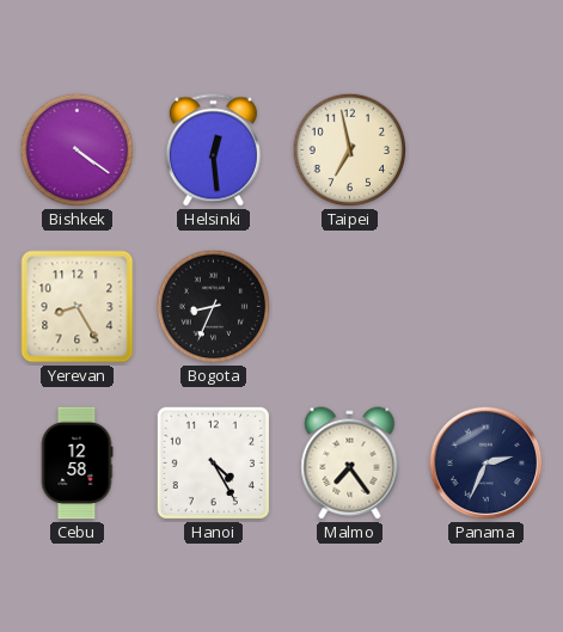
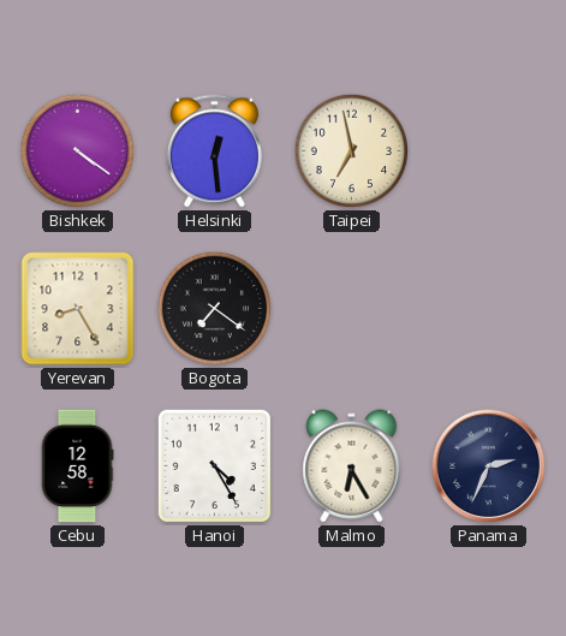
Bogota: 8:34 -> 7:21 (215, 309)
Malmo: 7:24 -> 6:25 (352, 466)
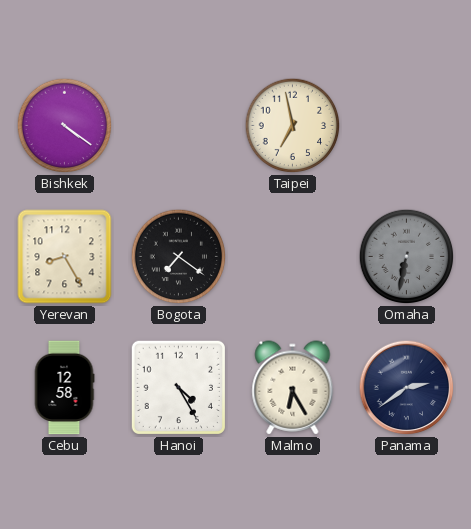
Helsinki: 12:29 -> none (214, 151)
Omaha: none -> 6:32 (407, 257)
Panama: 2:34 -> 2:39 (407, 388)
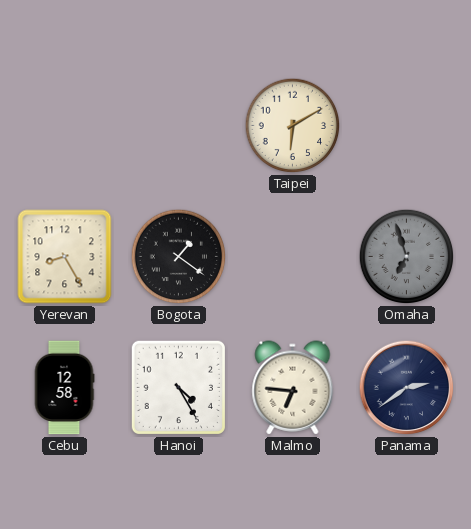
Bishkek: 4:21 -> none (65, 126)
Taipei: 6:58 -> 6:10 (293, 126)
Bogota: 7:21 -> 1:21 (179, 257)
Omaha: 6:32 -> 6:57 (407, 257)
Malmo: 6:25 -> 6:46 (293, 388)
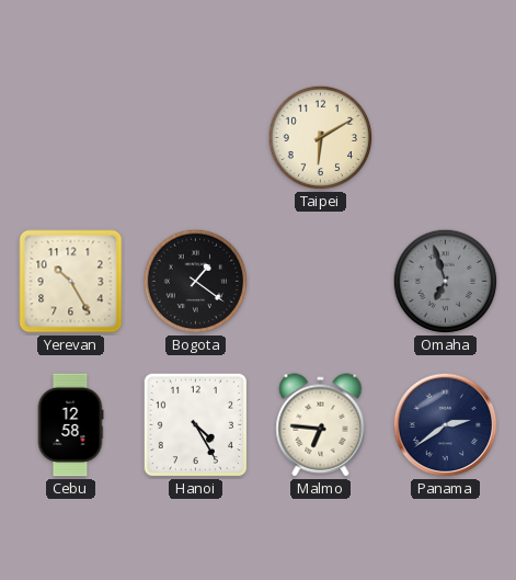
Yerevan: 8:25 -> 10:25 (71, 282)
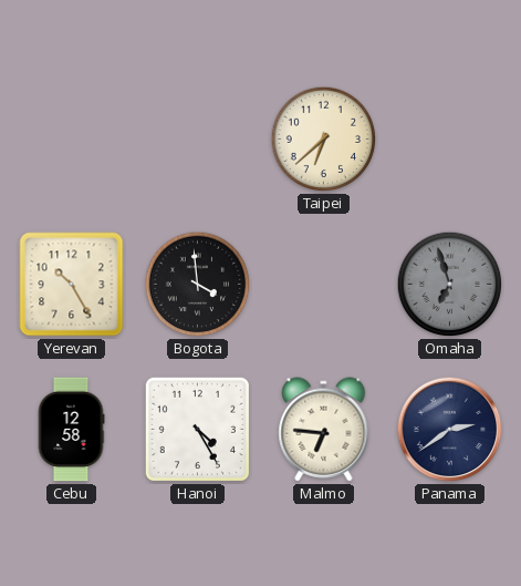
Taipei: 6:10 -> 6:38 (324, 140)
Bogota: 1:21 -> 3:59 (198, 285)
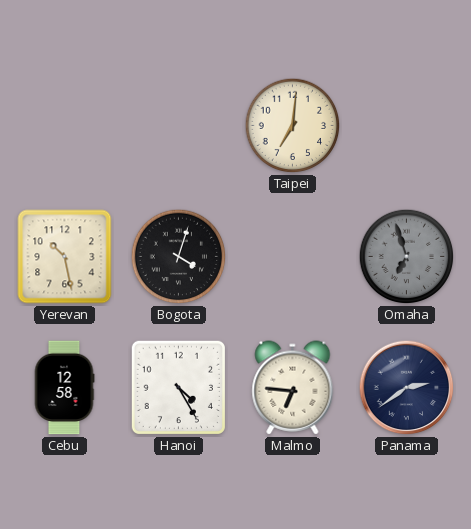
Taipei: 6:38 -> 7:01 (293, 126)
Yerevan: 10:25 -> 10:28 (65, 257)
Bogota: 3:59 -> 4:03 (179, 257)
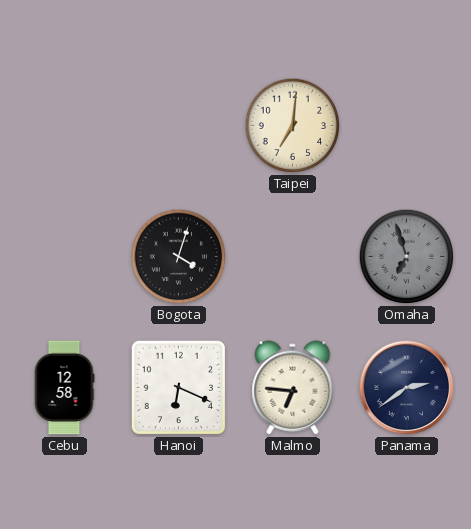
Yerevan: 10:28 -> none (65, 257)
Hanoi: 4:25 -> 6:19 (178, 387)
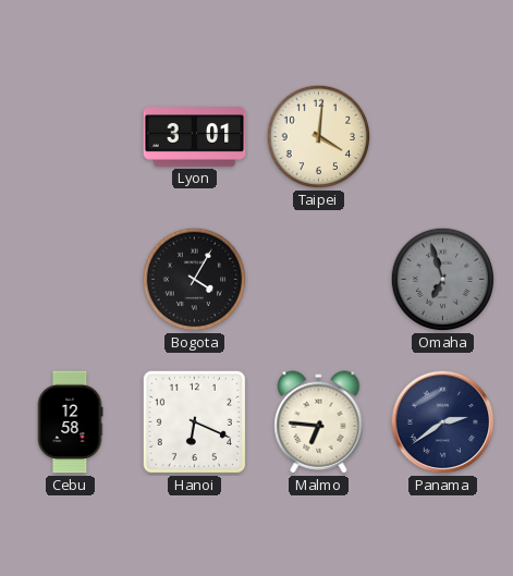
Lyon: none -> 3:01 (195, 137)
Taipei: 7:01 -> 4:01 (319, 137)
Bogota: 4:03 -> 4:05 (195, 280)
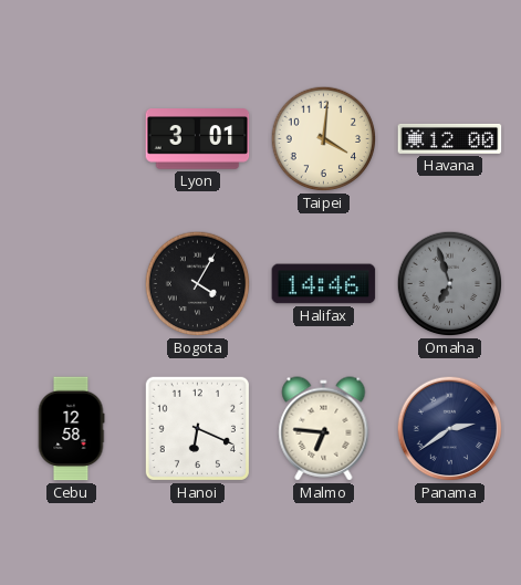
Havana: none -> 12:00 (450, 138)
Halifax: none -> 14:46 (324, 284)
